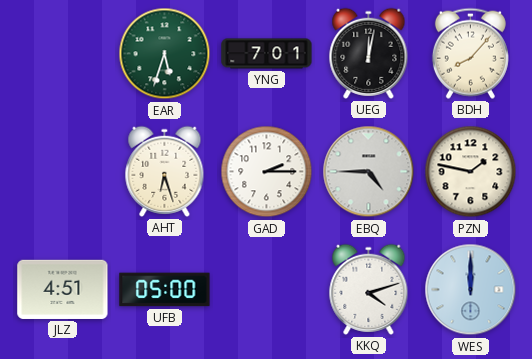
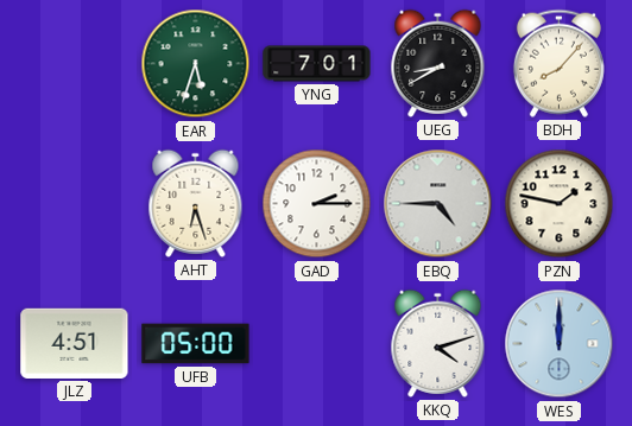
UEG: 12:02 -> 8:40 (438, 63)
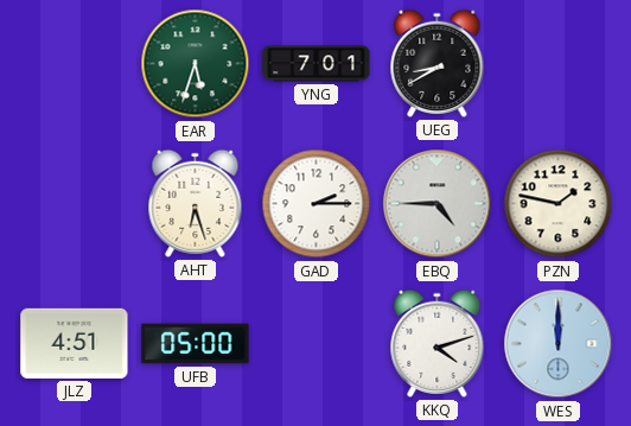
BDH: 8:07 -> none (558, 63)
